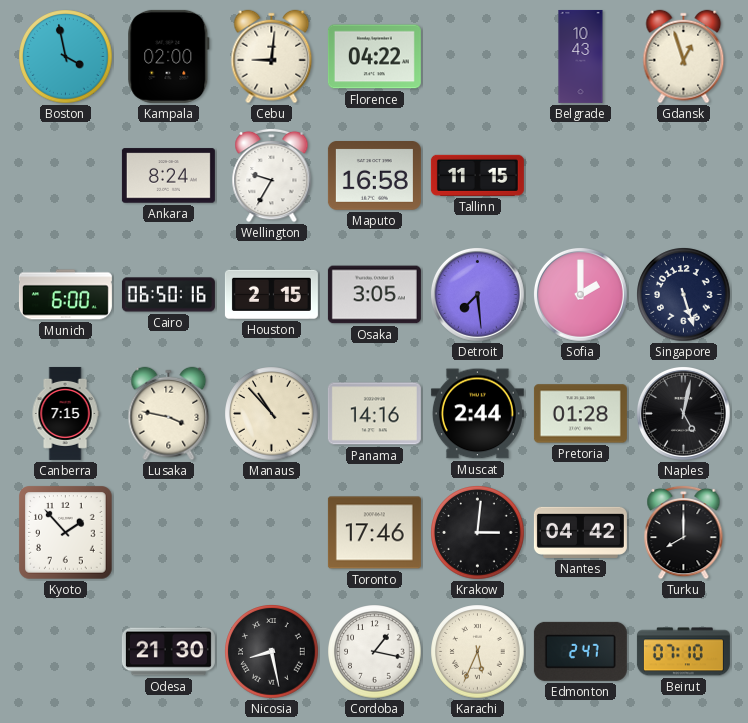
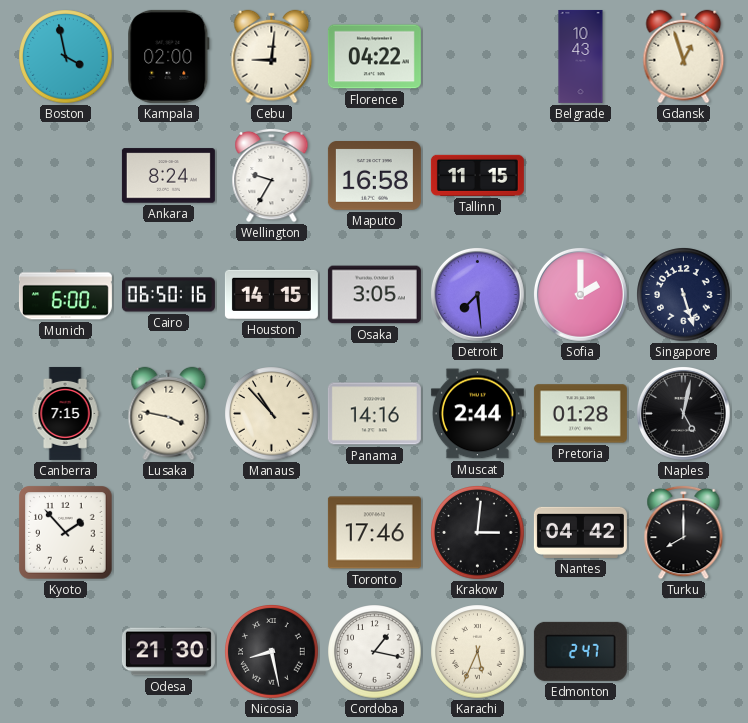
Houston: 2:15 -> 14:15 (271, 294)
Beirut: 07:10 -> none (683, 652)
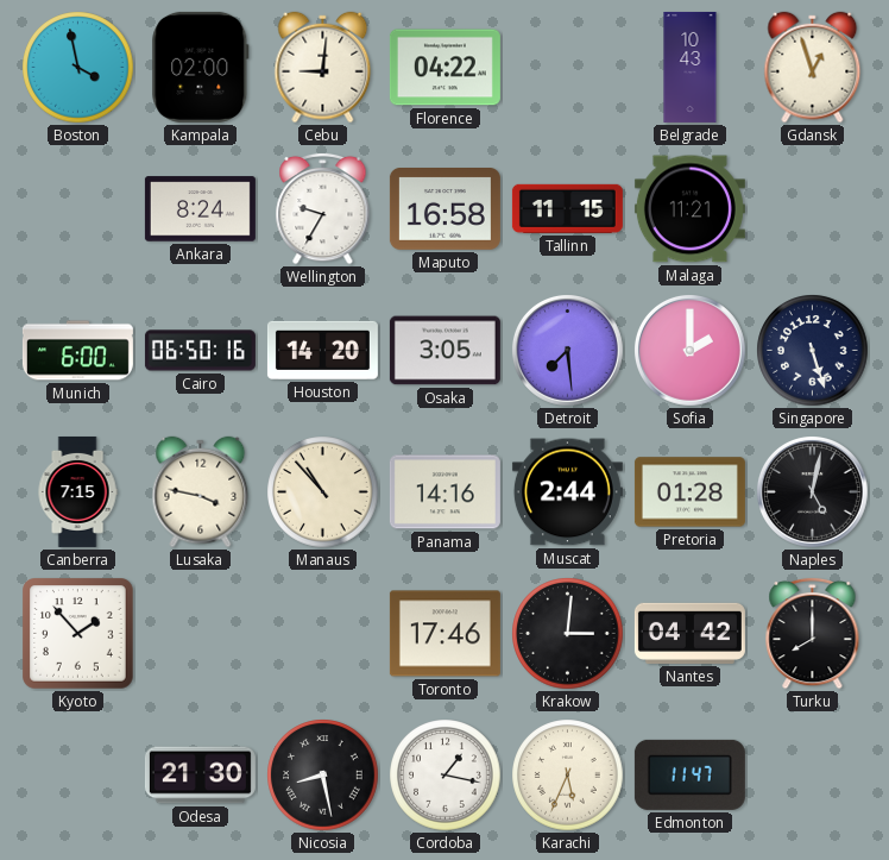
Malaga: none -> 11:21 (689, 209)
Houston: 14:15 -> 14:20 (322, 350)
Edmonton: 2:47 -> 11:47 (689, 774)
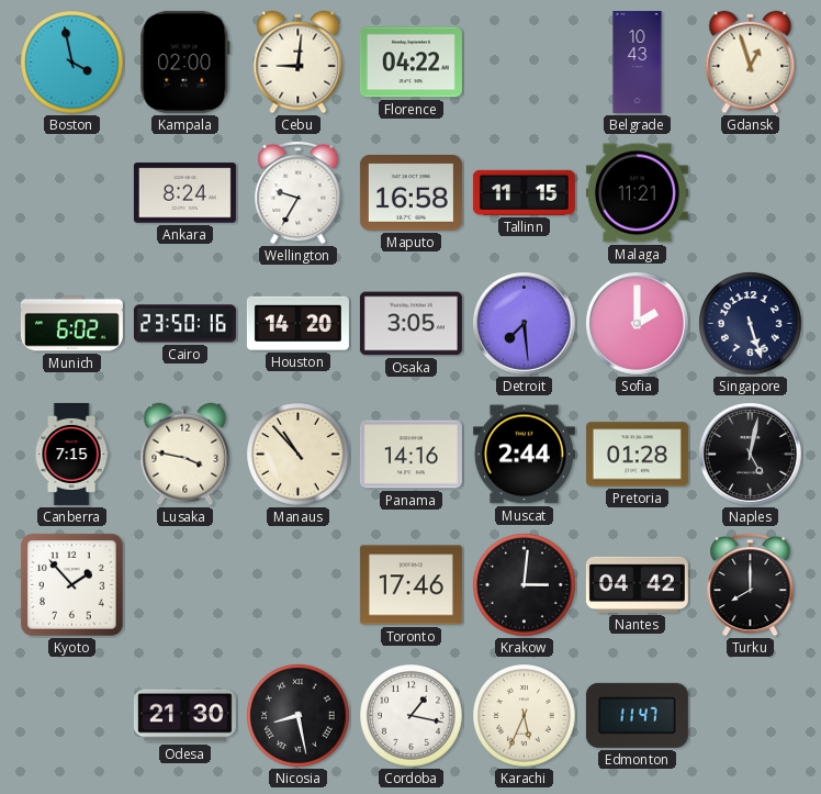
Munich: 6:00 -> 6:02 (71, 324)
Cairo: 06:50 -> 23:50 (184, 324)
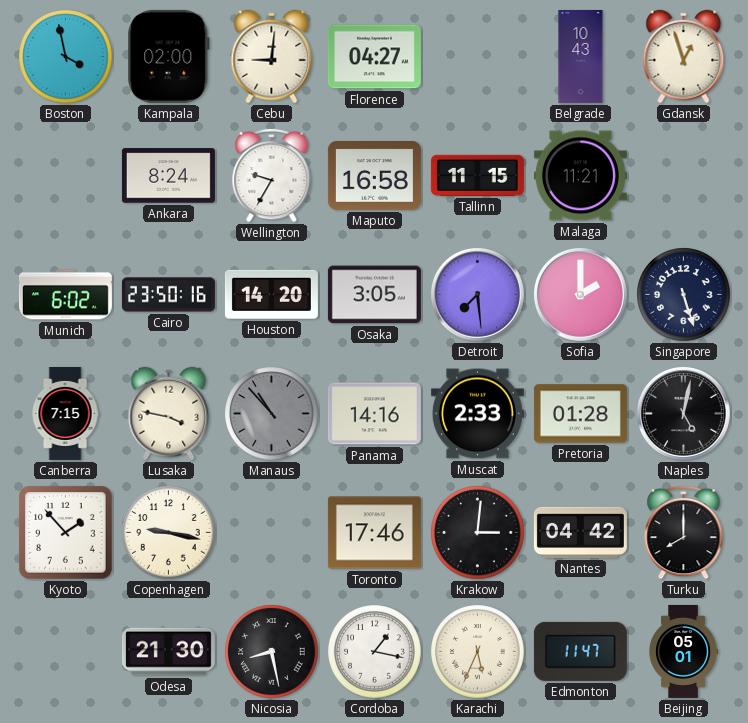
Florence: 04:22 -> 04:27 (374, 57)
Manaus dial: cream -> grey (272, 414)
Muscat: 2:44 -> 2:33 (477, 414)
Copenhagen: none -> 9:17 (169, 533)
Beijing: none -> 05:01 (683, 651)
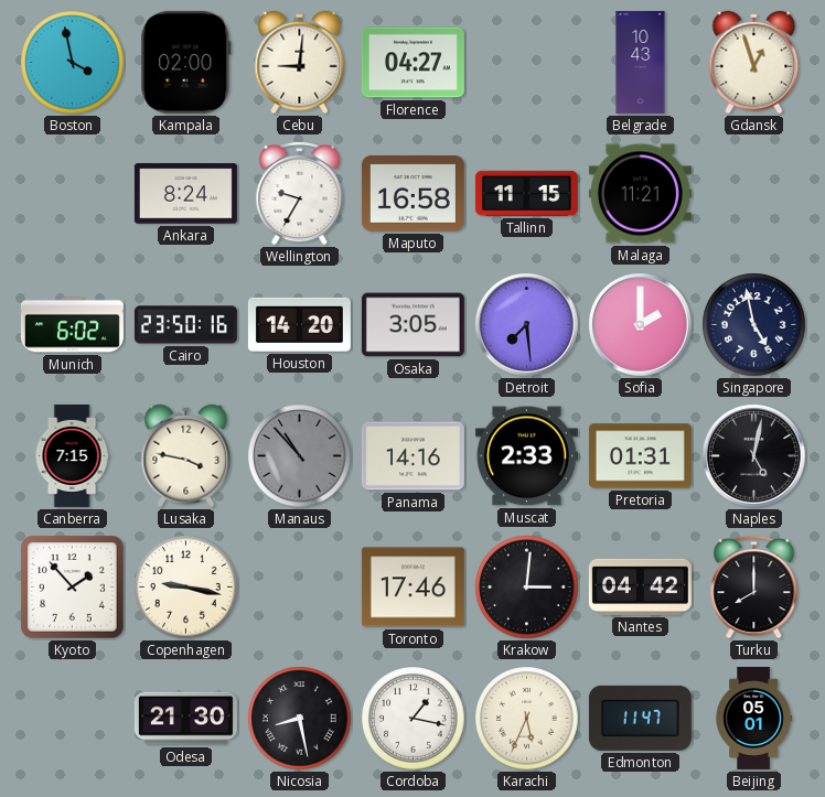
Singapore: 5:27 -> 4:58 (754, 325)
Pretoria: 01:28 -> 01:31 (640, 456)
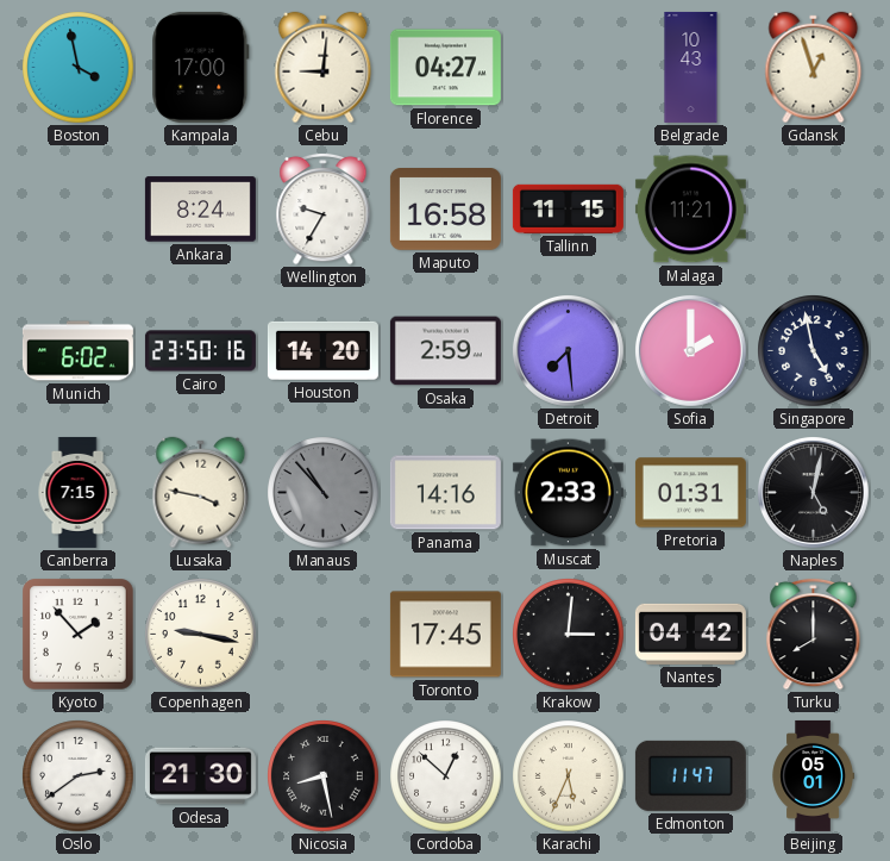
Kampala: 02:00 -> 17:00 (201, 67)
Osaka: 3:05 -> 2:59 (445, 351)
Toronto: 17:46 -> 17:45 (445, 635)
Oslo: none -> 2:39 (79, 776)
Cordoba: 1:17 -> 12:52 (446, 776)
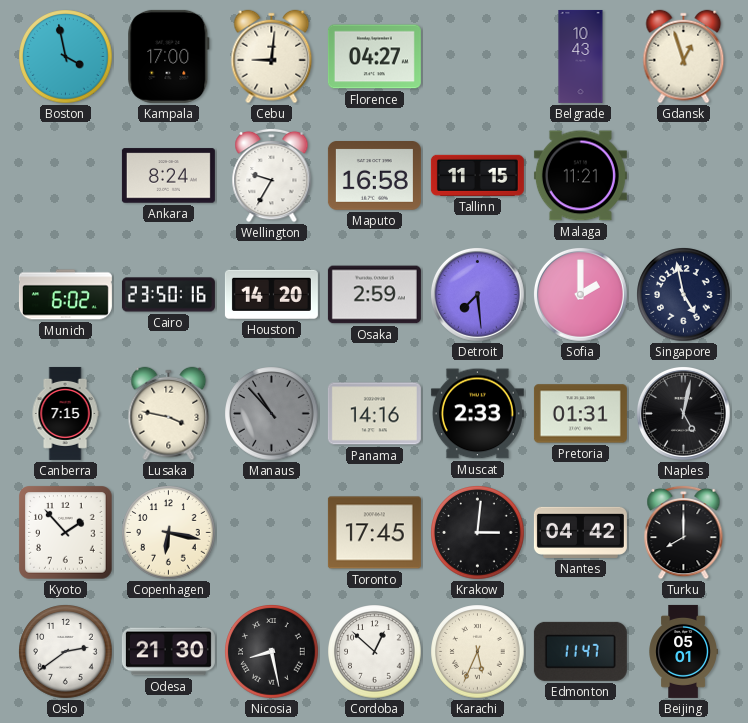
Copenhagen: 9:17 -> 6:17 (169, 533)
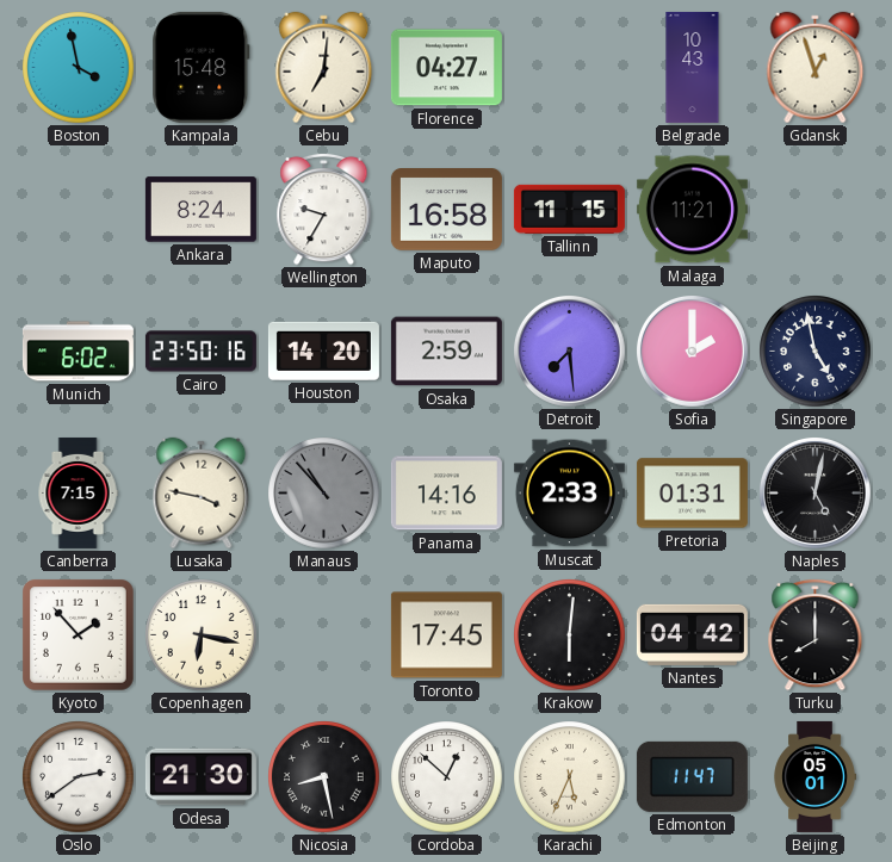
Kampala: 17:00 -> 15:48 (202, 67)
Cebu: 9:01 -> 7:01 (324, 68)
Krakow: 3:01 -> 6:01 (570, 635)
